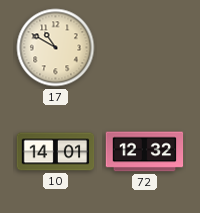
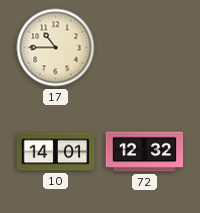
17: 10:50 -> 10:45 (56, 48)
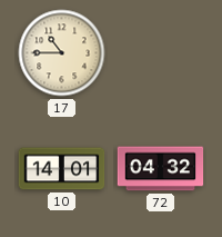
72: 12:32 -> 04:32 (161, 169)
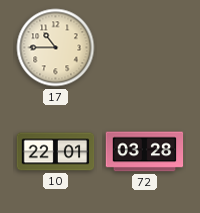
10: 14:01 -> 22:01 (56, 152)
72: 04:32 -> 03:28 (145, 152)
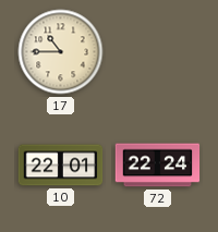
72: 03:28 -> 22:24 (158, 166)
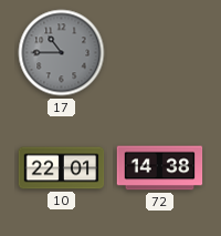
17 dial: cream -> grey (62, 53)
72: 22:24 -> 14:38 (160, 168)
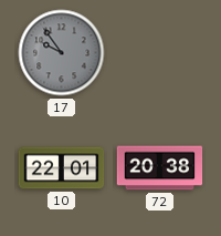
17: 10:45 -> 9:54 (62, 53)
72: 14:38 -> 20:38 (160, 168)
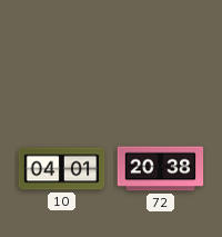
17: 9:54 -> none (62, 53)
10: 22:01 -> 04:01 (62, 169)
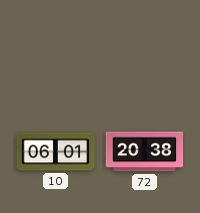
10: 04:01 -> 06:01 (56, 152)
